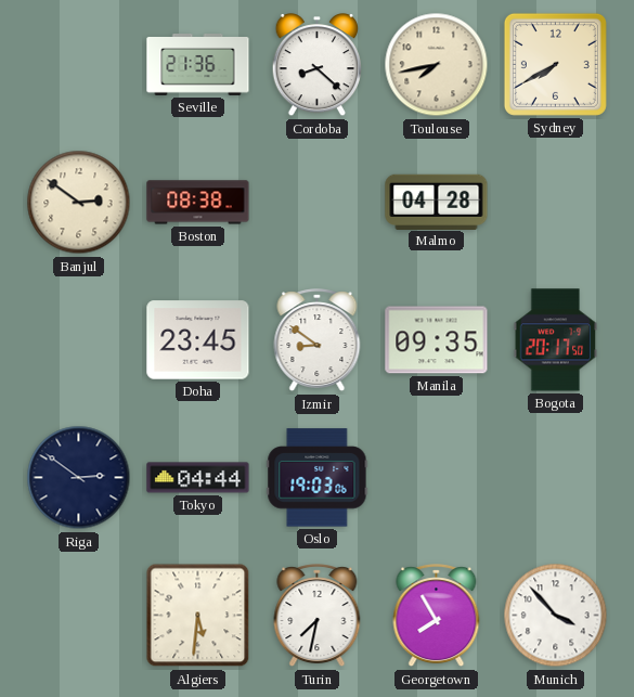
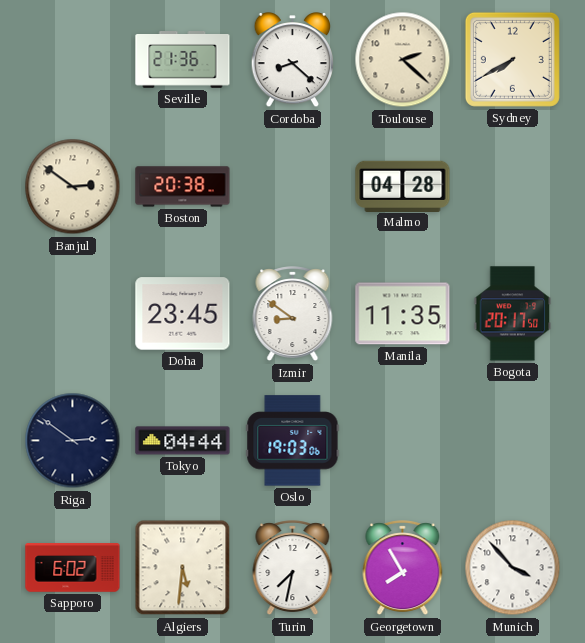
Toulouse: 7:43 -> 2:22 (403, 60)
Boston: 08:38 -> 20:38 (183, 187)
Manila: 09:35 -> 11:35 (403, 314)
Sapporo: none -> 6:02 (73, 568)
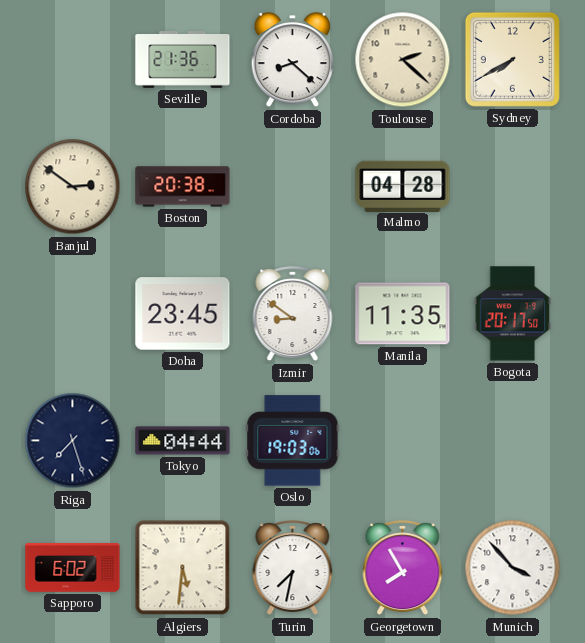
Riga: 2:51 -> 7:27 (73, 441)
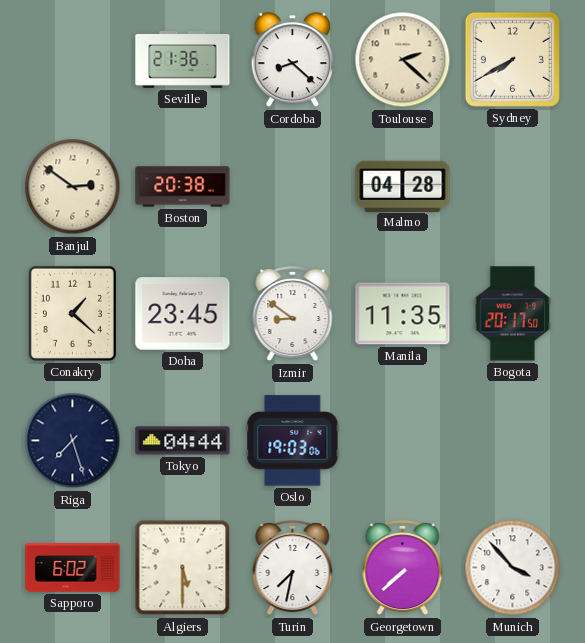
Conakry: none -> 1:22 (72, 313)
Algiers: 5:31 -> 5:30 (183, 568)
Georgetown: 7:55 -> 7:38 (403, 568)
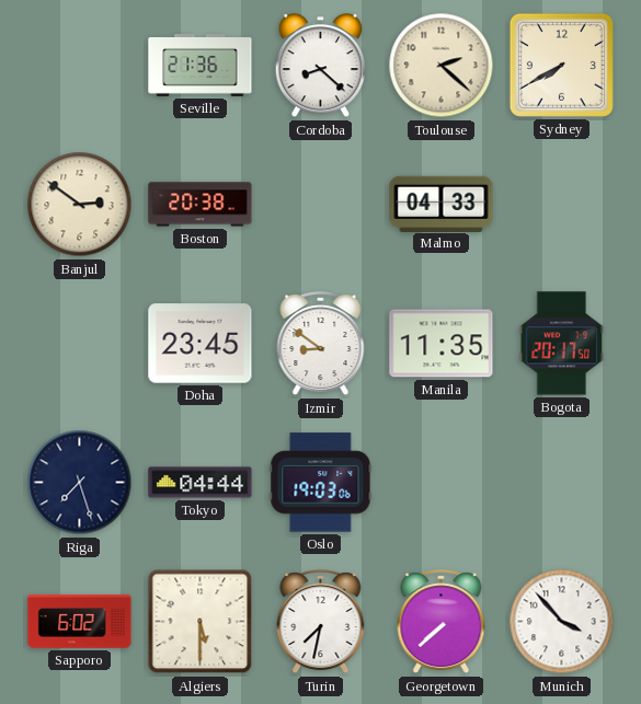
Malmo: 04:28 -> 04:33 (442, 204)
Conakry: 1:22 -> none (72, 313)
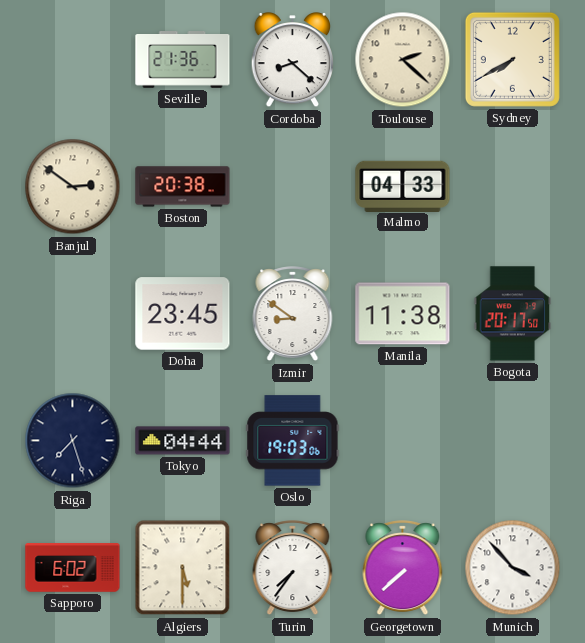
Manila: 11:35 -> 11:38 (403, 314)
Turin: 7:32 -> 7:36 (293, 568)
